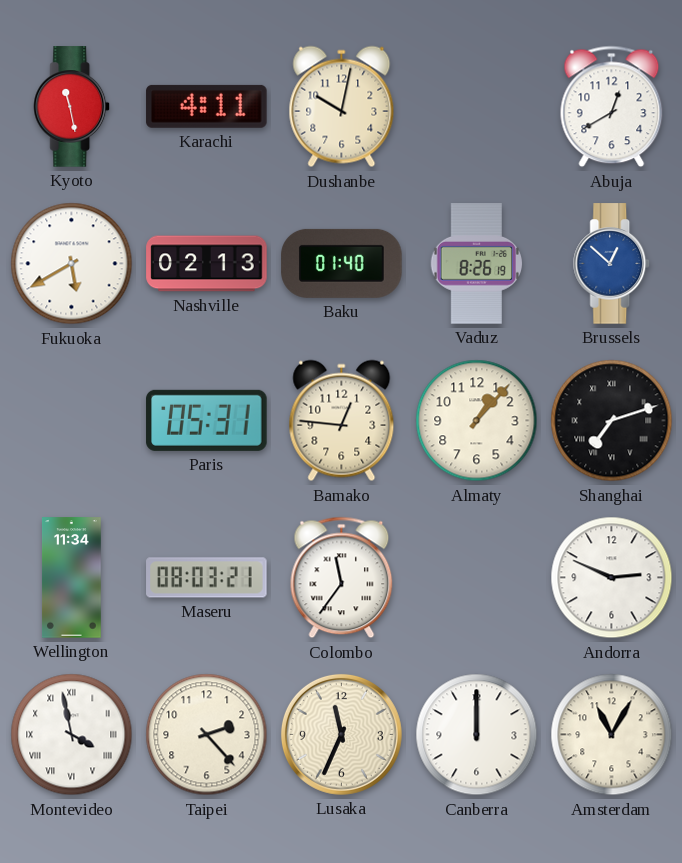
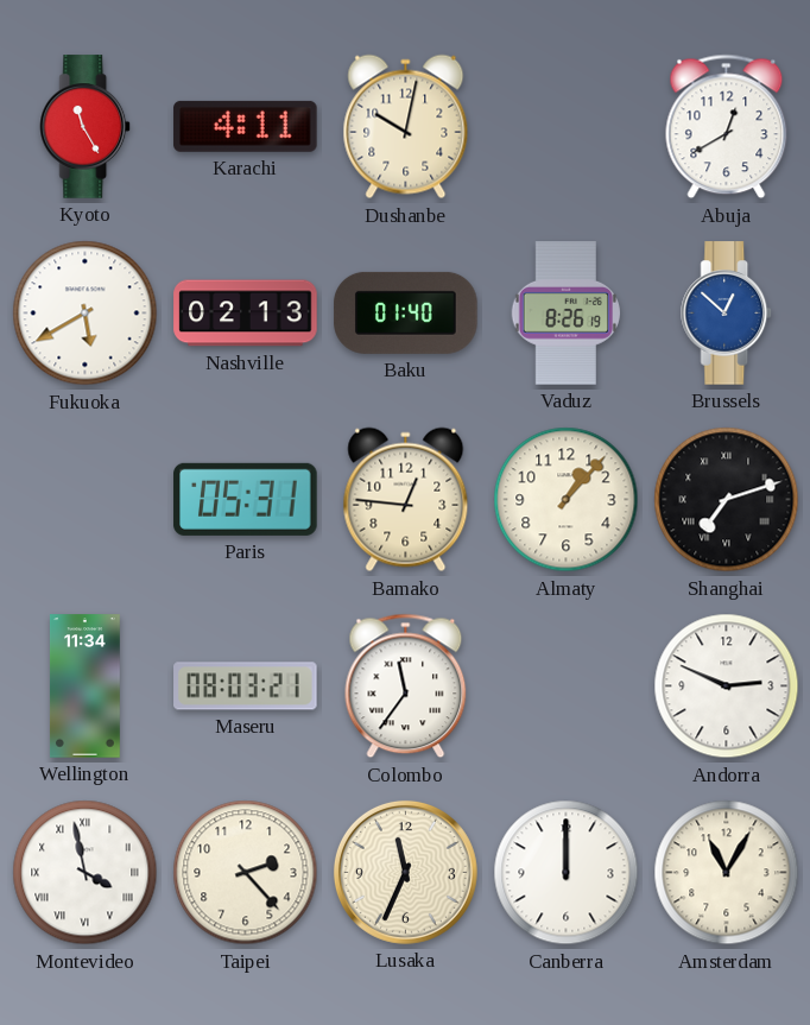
Kyoto: 11:28 -> 11:25 (86, 127)
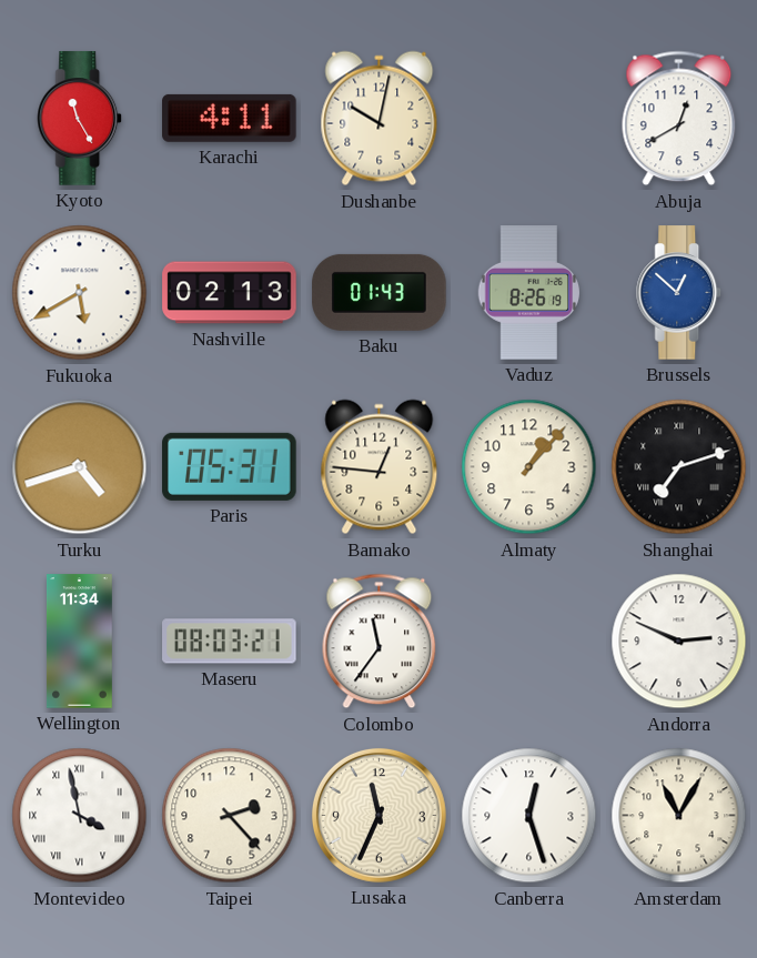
Baku: 01:40 -> 01:43 (380, 292)
Turku: none -> 4:42 (80, 467)
Canberra: 12:00 -> 12:27 (529, 816)
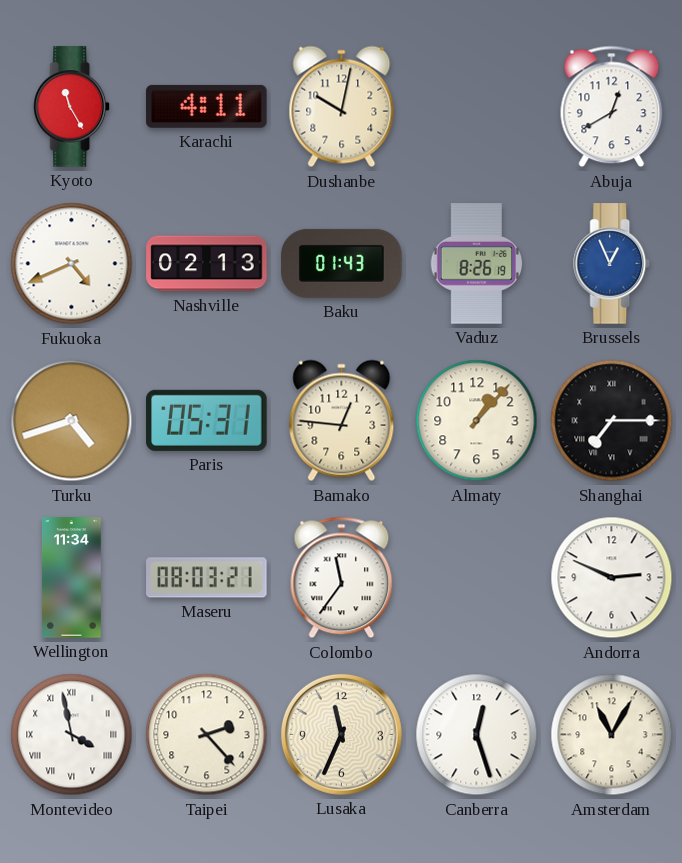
Fukuoka: 5:40 -> 4:41 (72, 264)
Brussels: 12:52 -> 12:56 (612, 264)
Shanghai: 7:12 -> 7:15 (612, 421)
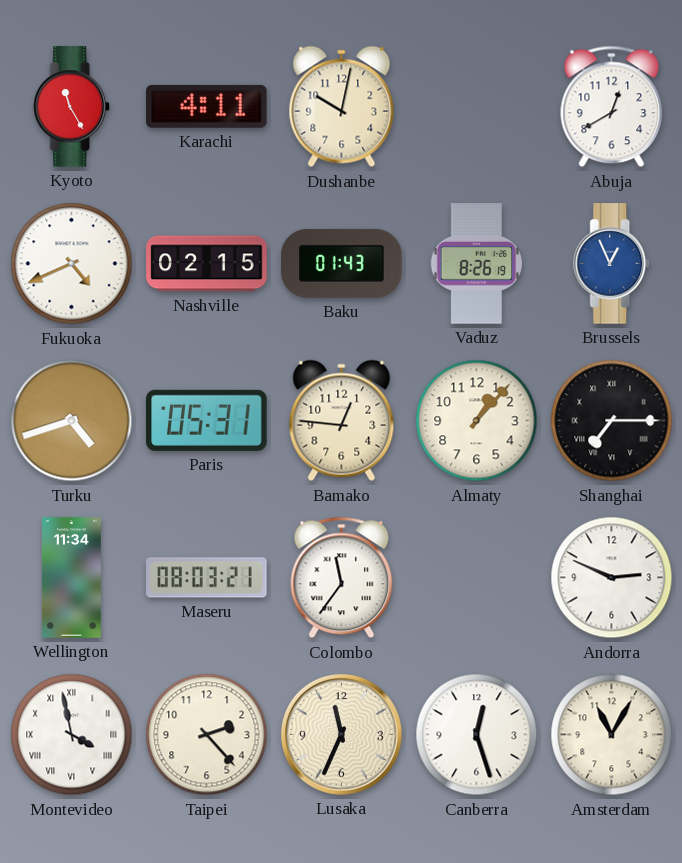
Nashville: 02:13 -> 02:15 (207, 264)
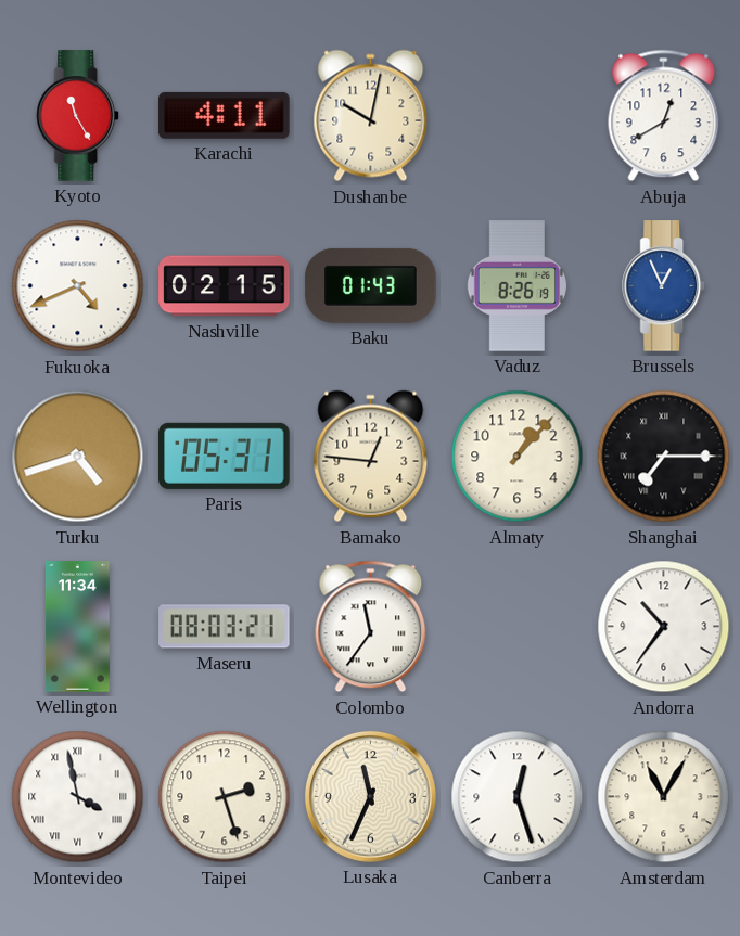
Andorra: 2:49 -> 10:36 (664, 627)
Taipei: 2:23 -> 2:27 (225, 797)
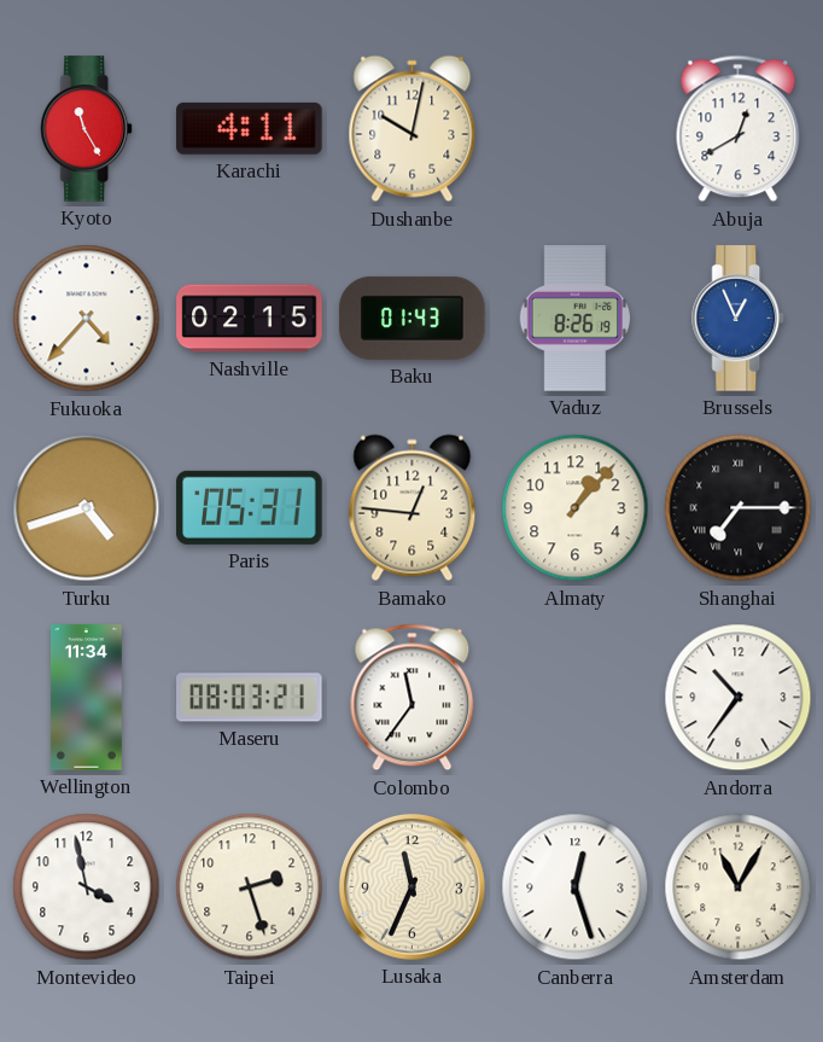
Fukuoka: 4:41 -> 4:37 (87, 319)
Montevideo numerals: Roman -> Arabic (87, 887)
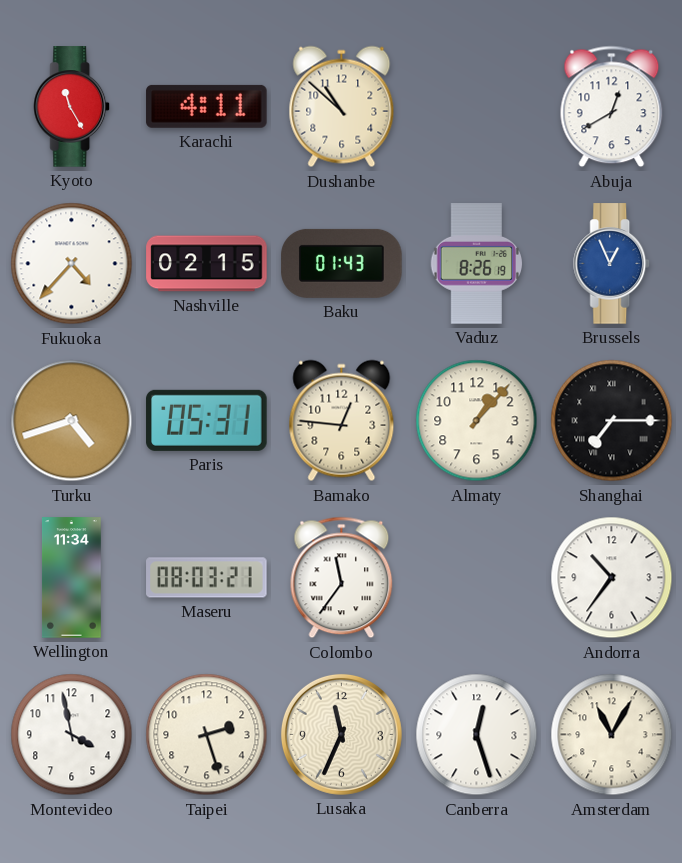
Dushanbe: 10:02 -> 10:52 (342, 107)
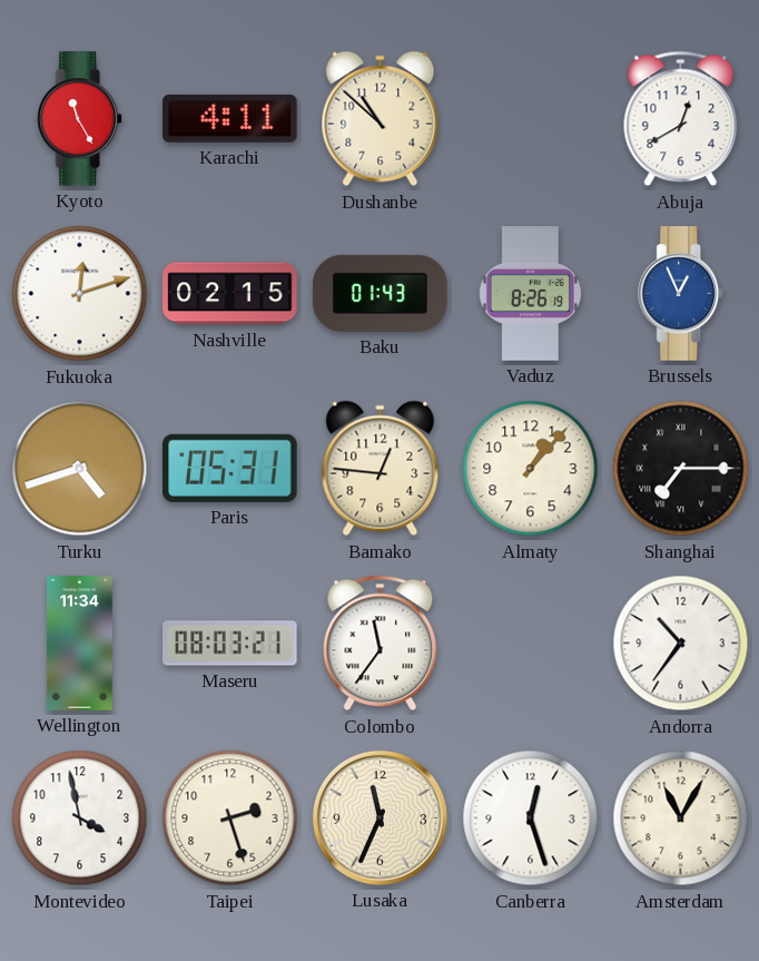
Fukuoka: 4:37 -> 12:12 (80, 294)
